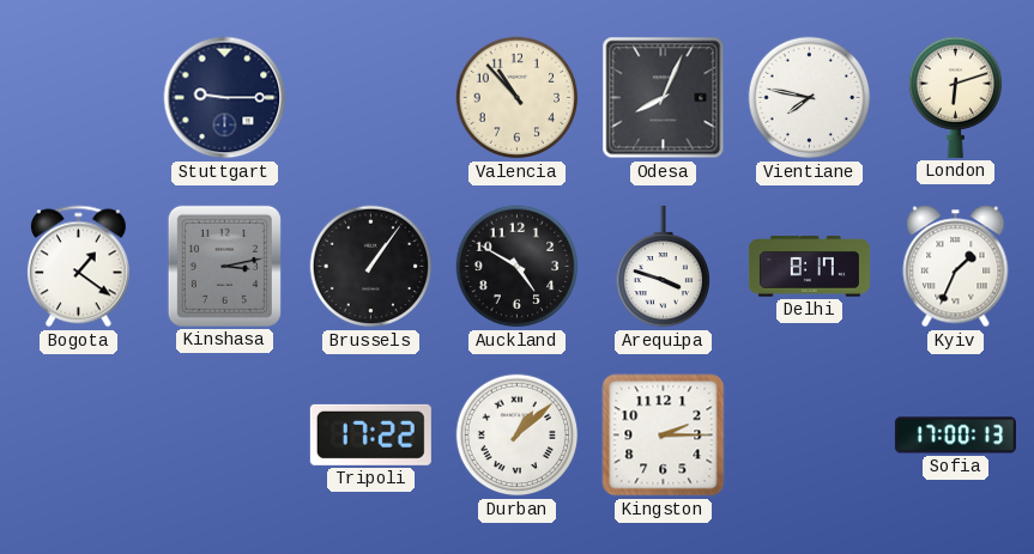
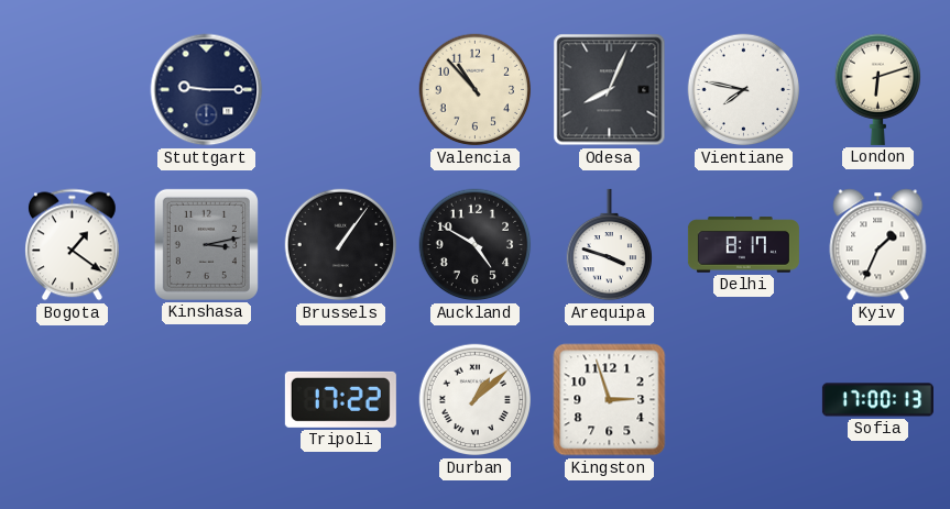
Kingston: 2:15 -> 2:57 (610, 400)
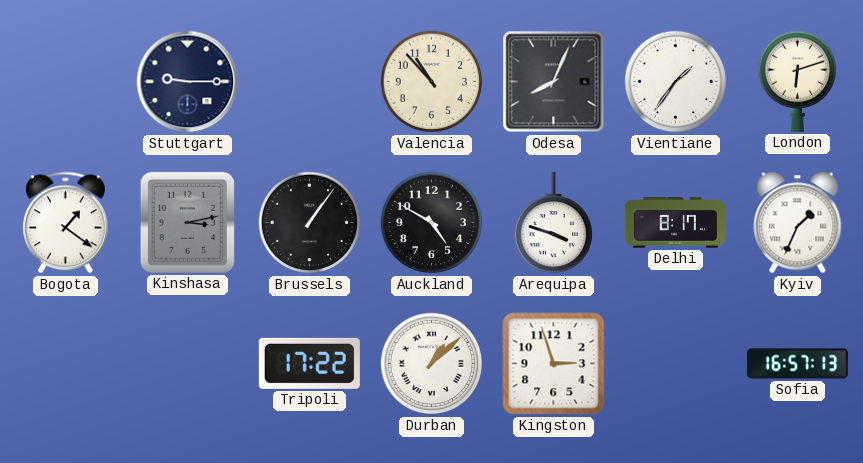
Vientiane: 7:47 -> 1:36 (676, 82)
Sofia: 17:00 -> 16:57 (797, 364)
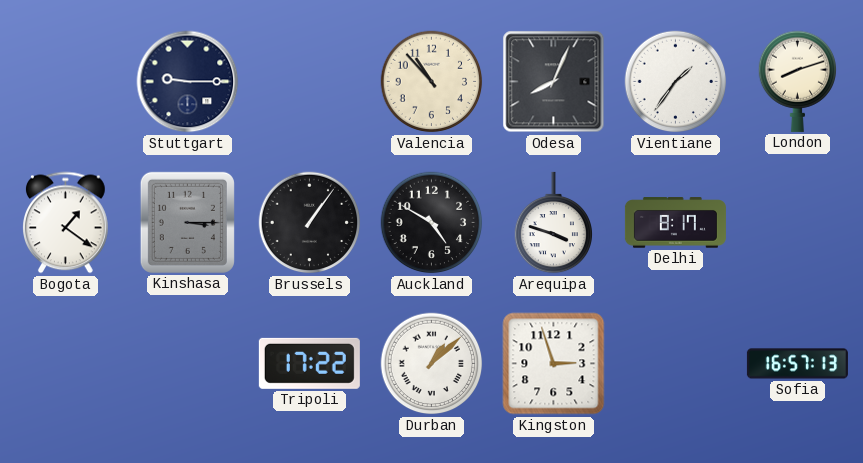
London: 6:12 -> 8:12 (797, 81)
Kinshasa: 3:13 -> 3:15 (187, 222)
Kyiv: 1:34 -> none (798, 223)
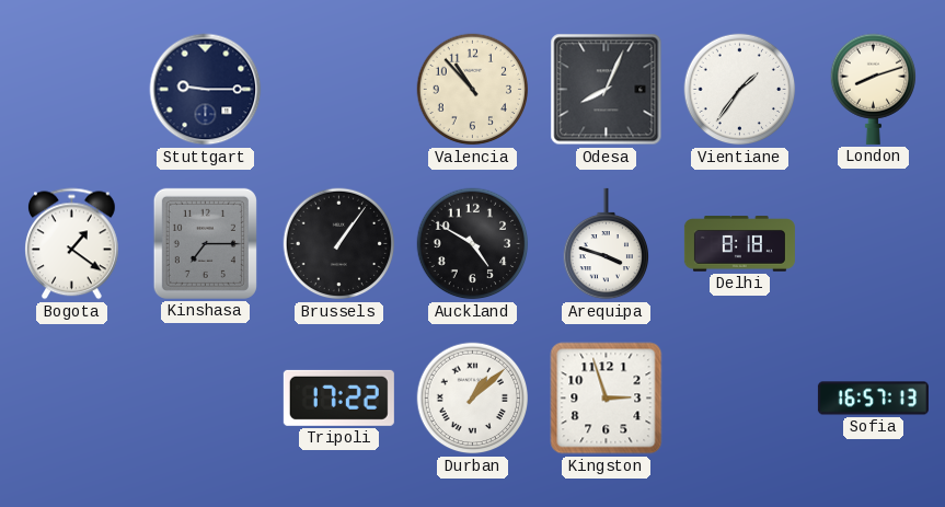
Kinshasa: 3:15 -> 7:15 (205, 243)
Delhi: 8:17 -> 8:18 (739, 244)
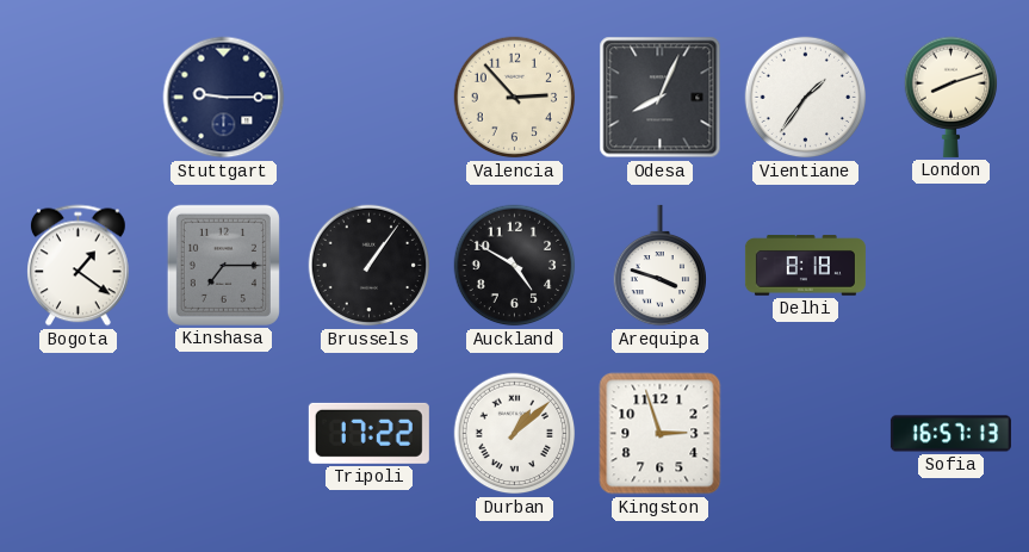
Valencia: 10:53 -> 2:53 (515, 98)
